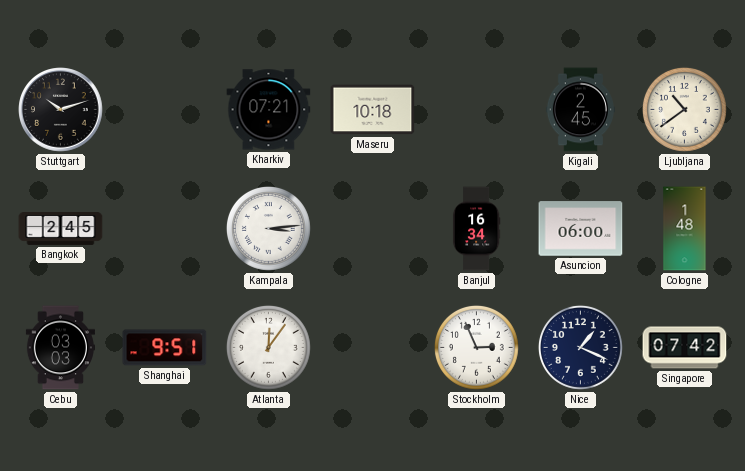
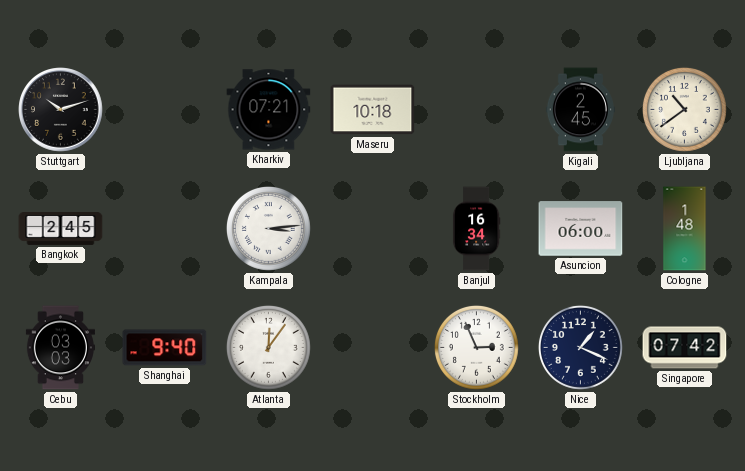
Shanghai: 9:51 -> 9:40 (165, 348)
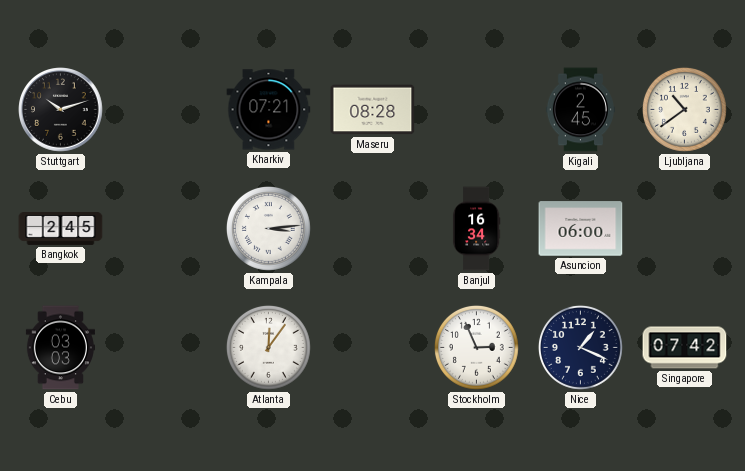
Maseru: 10:18 -> 08:28 (373, 110)
Cologne: 1:48 -> none (685, 229)
Shanghai: 9:40 -> none (165, 348)
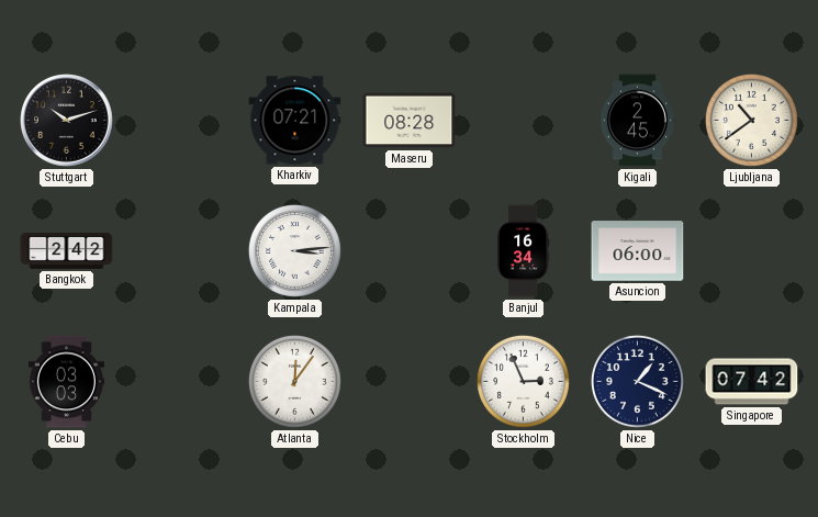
Bangkok: 2:45 -> 2:42 (67, 250)
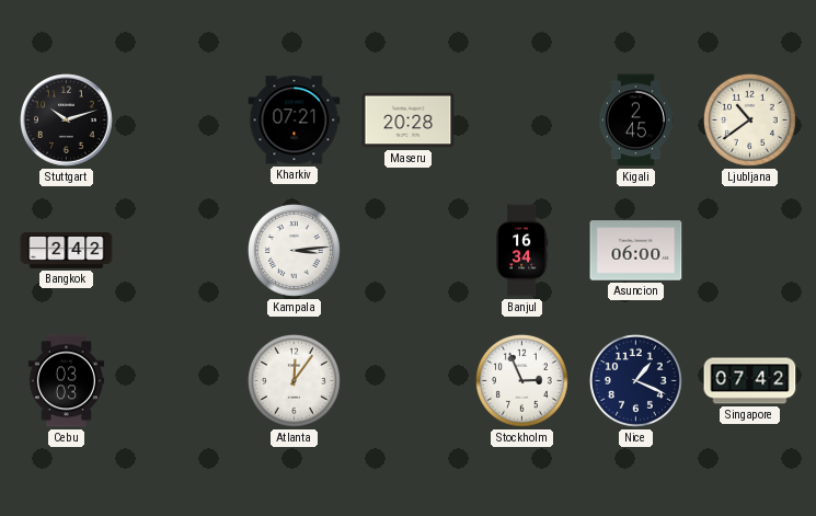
Maseru: 08:28 -> 20:28 (409, 121)
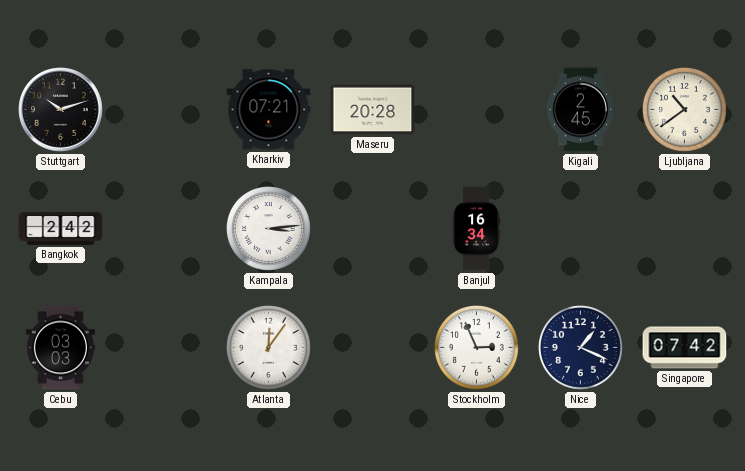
Asuncion: 06:00 -> none (636, 251)
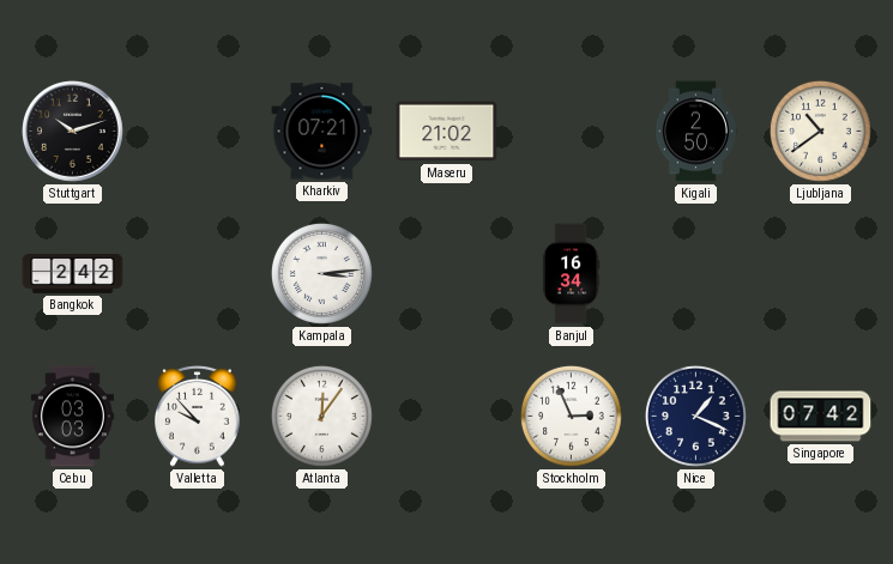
Maseru: 20:28 -> 21:02 (447, 132)
Kigali: 2:45 -> 2:50 (695, 132)
Valletta: none -> 9:53 (198, 416)
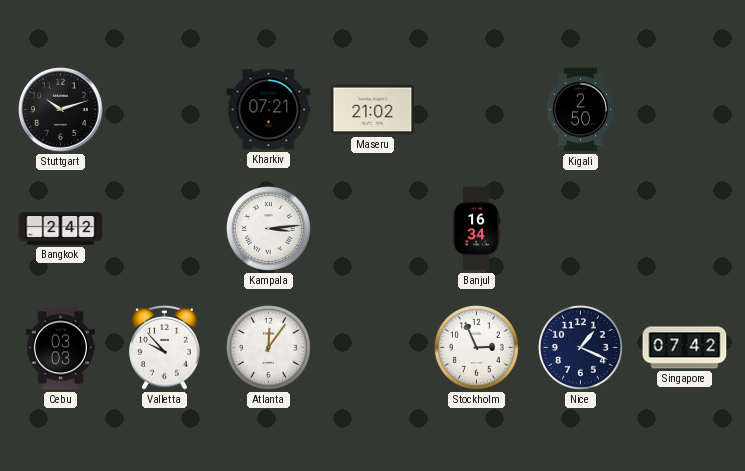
Ljubljana: 10:39 -> none (820, 131)
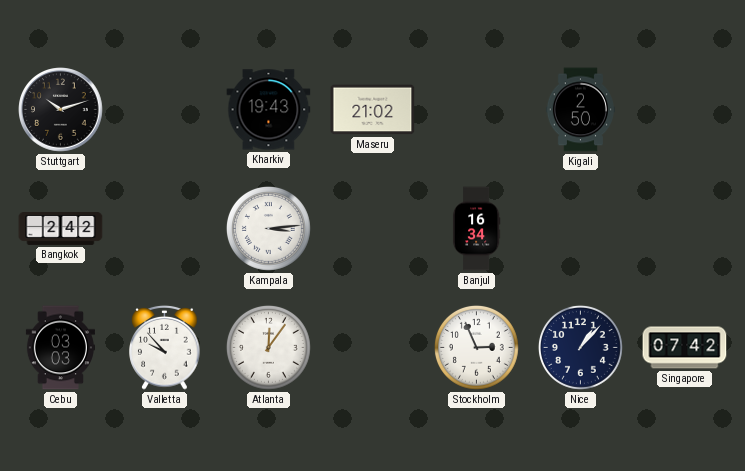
Kharkiv: 07:21 -> 19:43 (269, 110)
Nice: 1:19 -> 1:07 (580, 347)
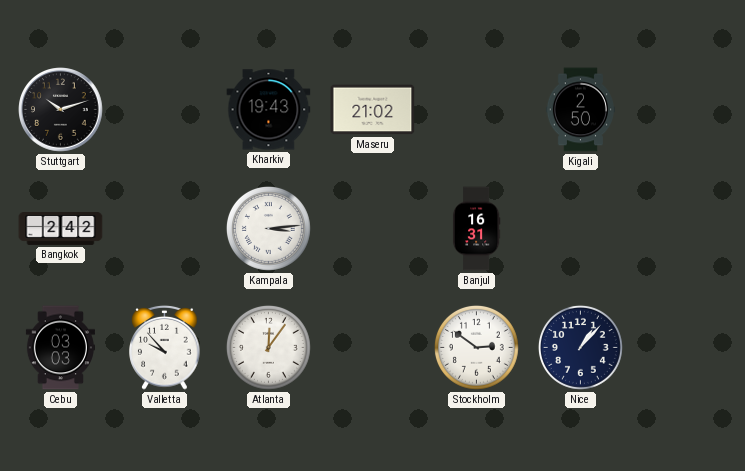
Banjul: 16:34 -> 16:31 (476, 229)
Stockholm: 2:56 -> 2:51 (476, 347)
Singapore: 07:42 -> none (685, 348)
